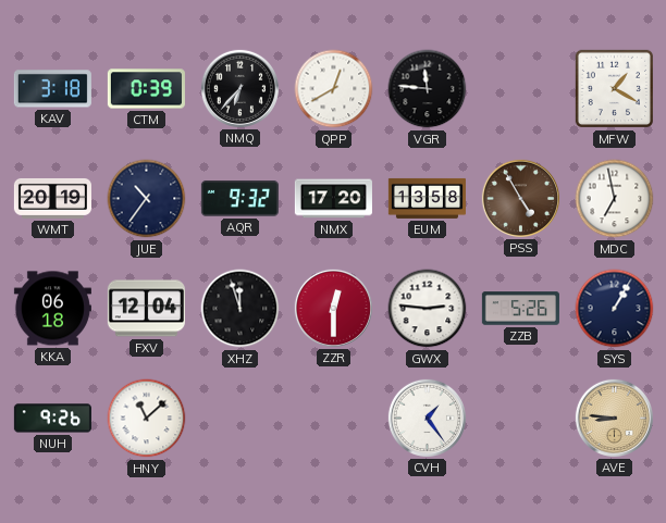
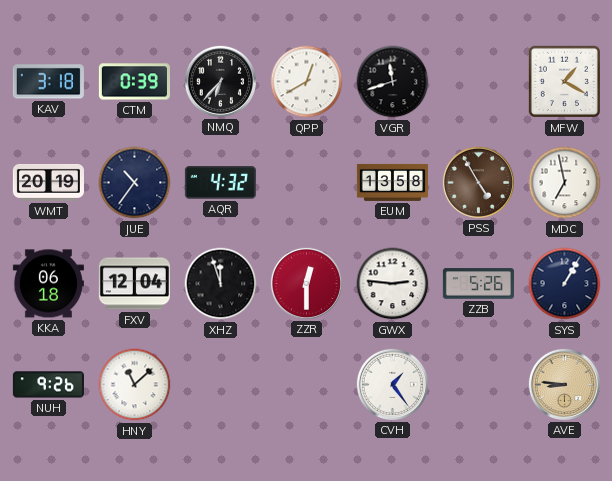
VGR: 11:46 -> 11:42 (393, 82)
AQR: 9:32 -> 4:32 (220, 183)
NMX: 17:20 -> none (333, 199)
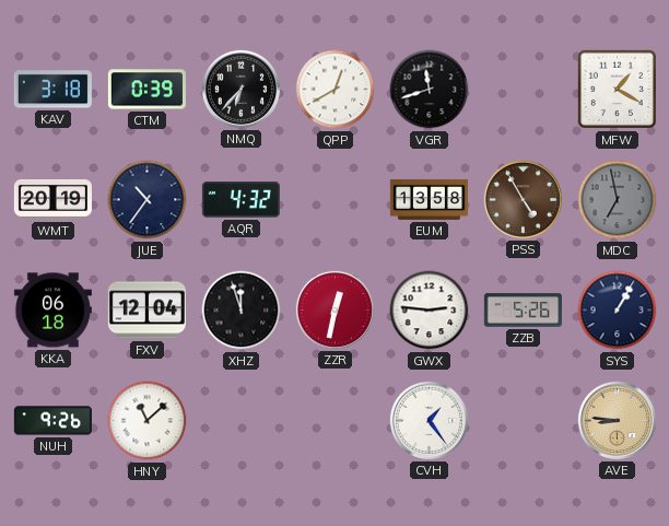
MDC dial: white -> grey (618, 200)
ZZR: 12:30 -> 12:32 (334, 309)
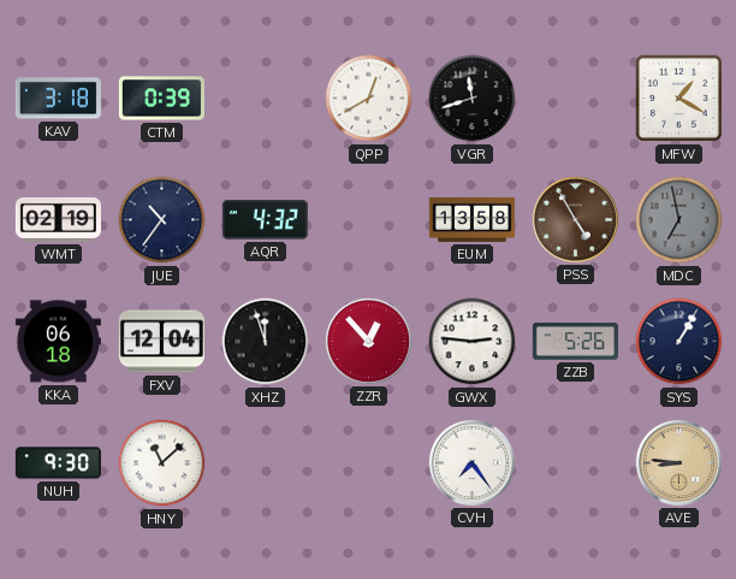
NMQ: 6:37 -> none (240, 89)
WMT: 20:19 -> 02:19 (58, 219)
ZZR: 12:32 -> 12:53 (368, 341)
NUH: 9:26 -> 9:30 (58, 463)
CVH: 1:24 -> 7:24 (471, 462)
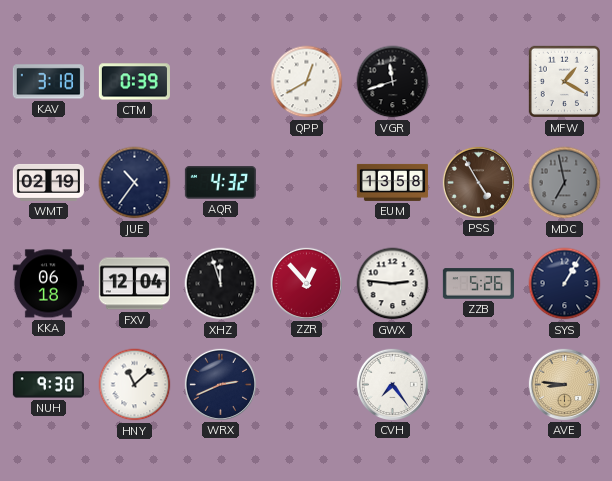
WRX: none -> 2:41 (220, 384)
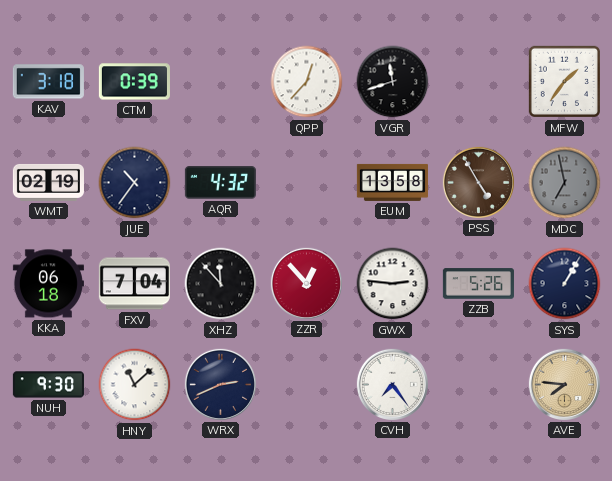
QPP: 12:40 -> 12:37 (307, 82)
MFW: 1:20 -> 1:36 (565, 82)
FXV: 12:04 -> 7:04 (134, 284)
XHZ: 11:57 -> 11:53 (221, 284)
AVE: 8:46 -> 7:46 (564, 384)
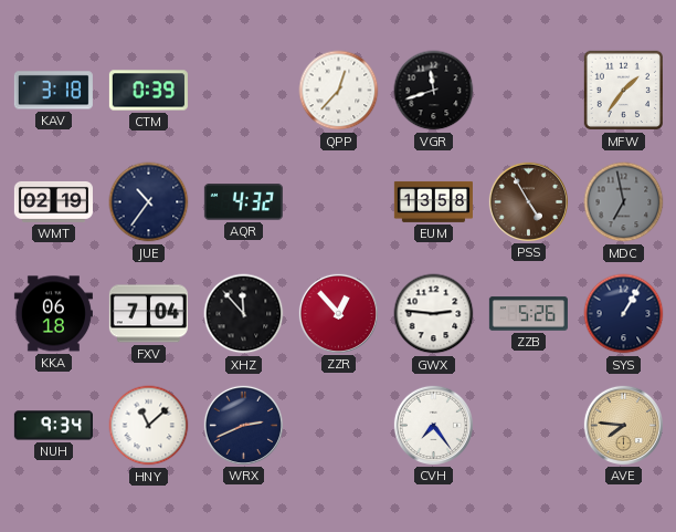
NUH: 9:30 -> 9:34 (53, 426)
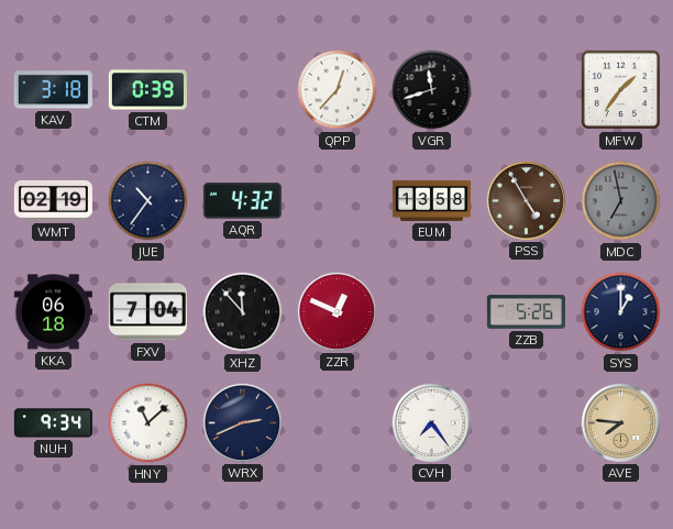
ZZR: 12:53 -> 12:49 (336, 311)
GWX: 2:46 -> none (434, 314)
SYS: 1:05 -> 1:00 (621, 312)
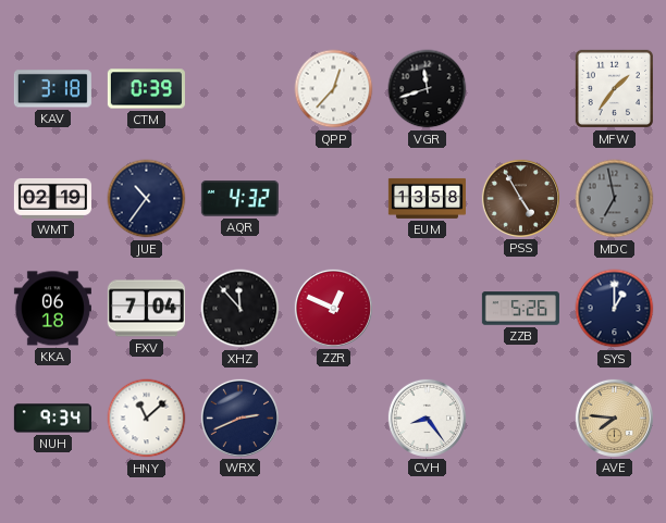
CVH: 7:24 -> 8:24 (427, 418)
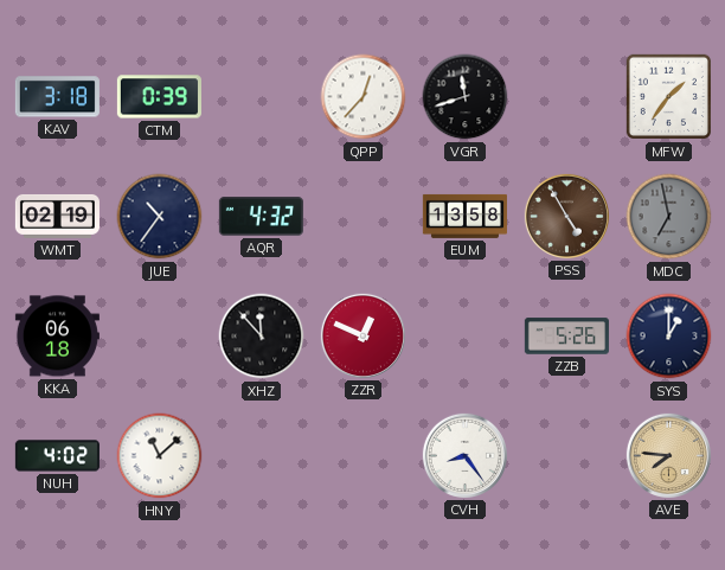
FXV: 7:04 -> none (146, 309)
NUH: 9:34 -> 4:02 (57, 456)
WRX: 2:41 -> none (239, 418)
